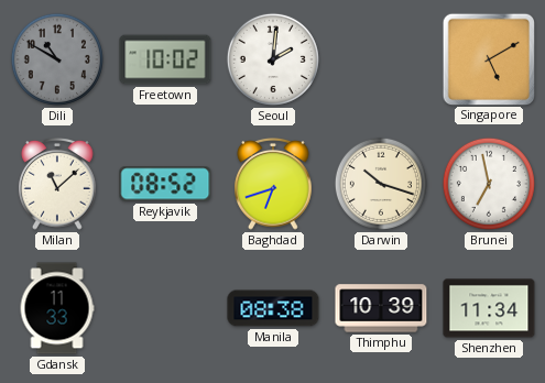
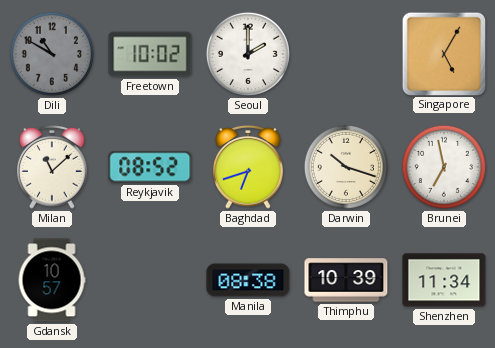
Seoul: 2:01 -> 2:00 (248, 54)
Singapore: 5:10 -> 5:05 (443, 53)
Gdansk: 11:33 -> 10:57 (52, 280)
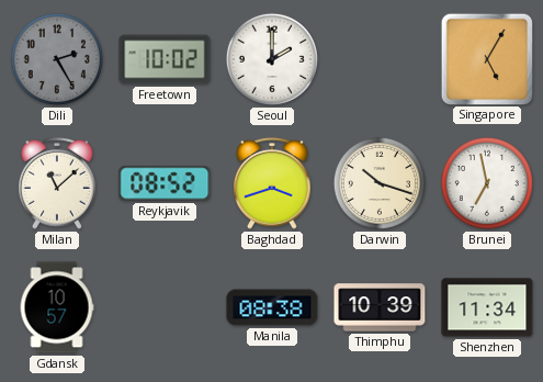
Dili: 10:50 -> 2:25 (57, 59)
Baghdad: 6:42 -> 3:42 (272, 184)
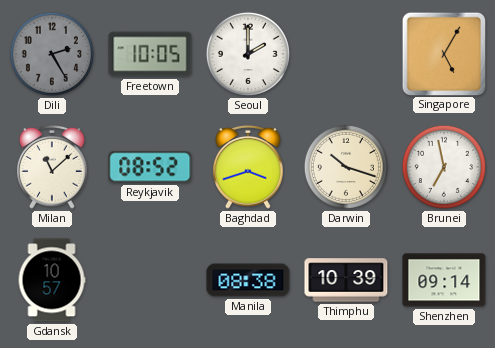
Freetown: 10:02 -> 10:05 (150, 54)
Shenzhen: 11:34 -> 09:14 (444, 280)
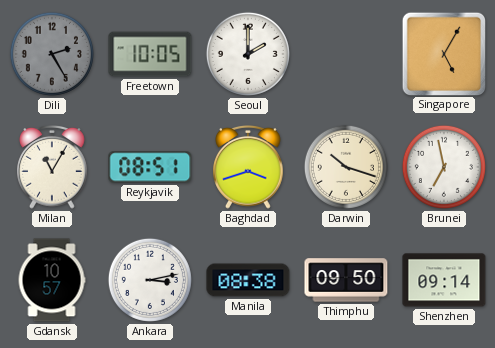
Milan: 11:08 -> 11:05 (52, 168)
Reykjavik: 08:52 -> 08:51 (150, 167)
Ankara: none -> 3:13 (150, 280)
Thimphu: 10:39 -> 09:50 (346, 280)
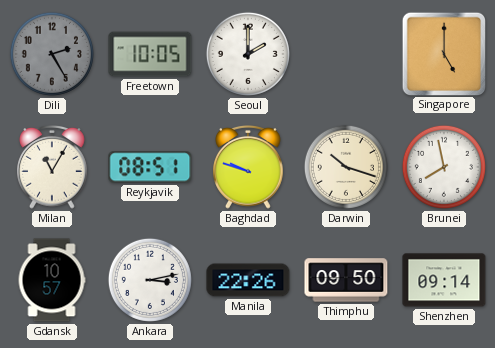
Singapore: 5:05 -> 5:00 (443, 53)
Baghdad: 3:42 -> 9:48 (248, 168)
Brunei: 6:58 -> 7:58 (444, 167)
Manila: 08:38 -> 22:26 (248, 280)
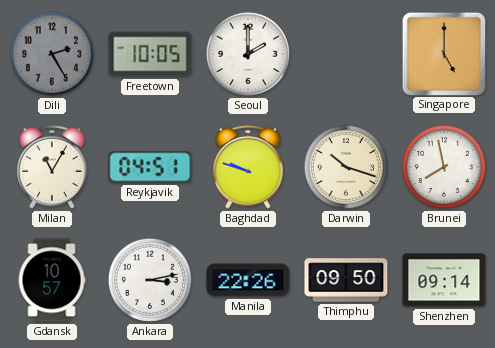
Reykjavik: 08:51 -> 04:51 (150, 167)
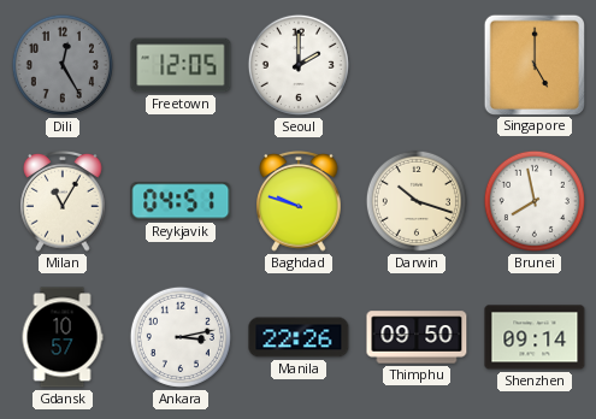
Dili: 2:25 -> 12:25 (63, 65)
Freetown: 10:05 -> 12:05 (181, 65)
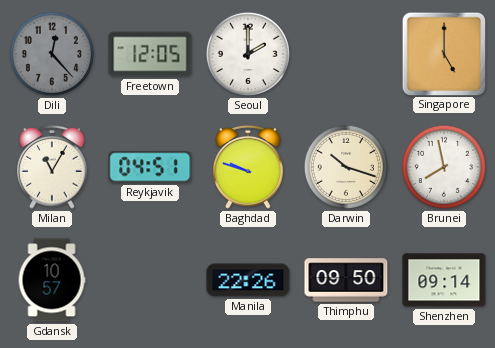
Dili: 12:25 -> 12:23 (52, 54)
Ankara: 3:13 -> none (181, 337)
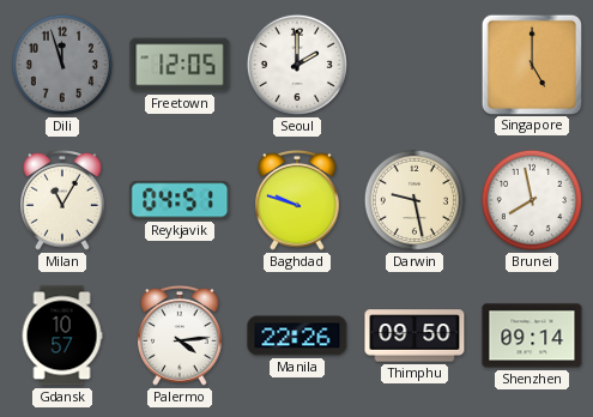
Dili: 12:23 -> 11:57 (62, 65)
Darwin: 10:18 -> 9:28 (415, 200)
Palermo: none -> 4:14 (180, 337)
